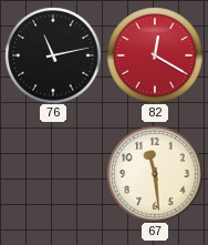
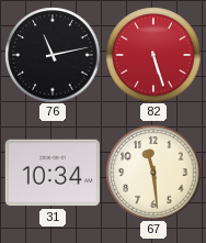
82: 12:20 -> 5:27 (153, 55)
31: none -> 10:34 (51, 173)
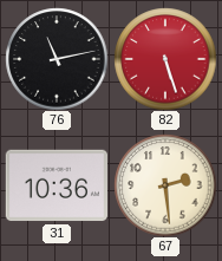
31: 10:34 -> 10:36 (56, 185)
67: 11:29 -> 2:29 (165, 185)
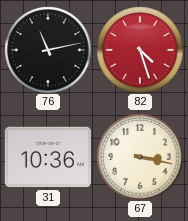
82: 5:27 -> 4:27 (140, 50)
67: 2:29 -> 3:17 (140, 157)
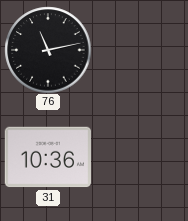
82: 4:27 -> none (140, 50)
67: 3:17 -> none (140, 157)
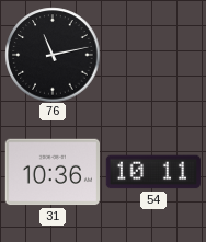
54: none -> 10:11 (152, 172)
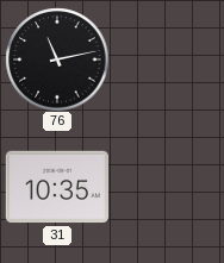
31: 10:36 -> 10:35 (56, 187)
54: 10:11 -> none (152, 172)
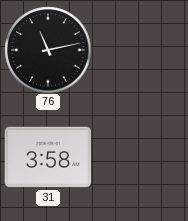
31: 10:35 -> 3:58 (47, 157)
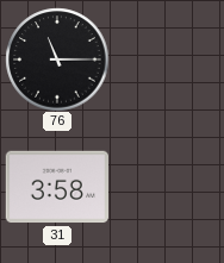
76: 11:13 -> 11:15 (57, 60)
